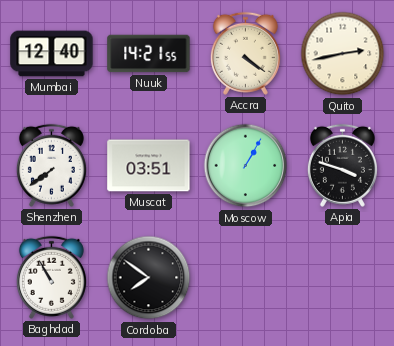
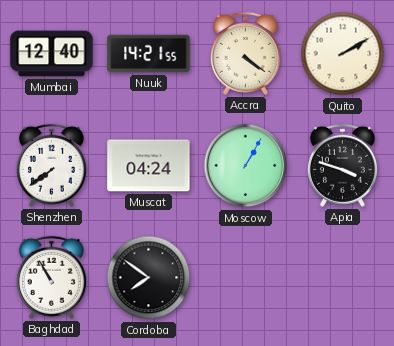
Quito: 2:43 -> 2:10 (343, 54)
Muscat: 03:51 -> 04:24 (149, 166)
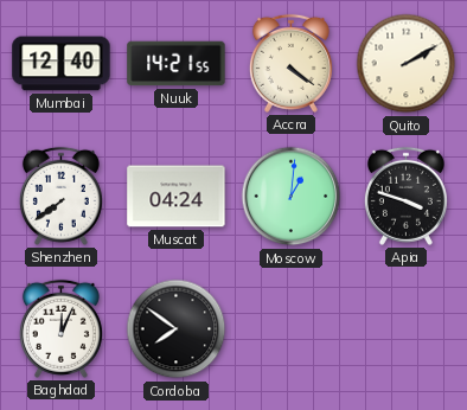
Moscow: 1:05 -> 1:01 (292, 197)
Baghdad: 10:55 -> 12:04 (60, 328)
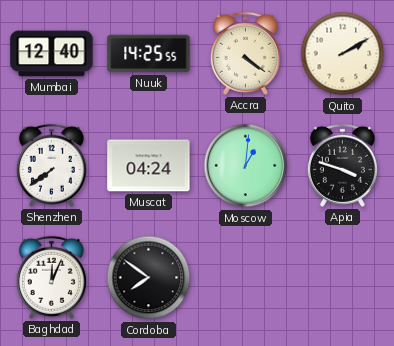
Nuuk: 14:21 -> 14:25 (149, 54)
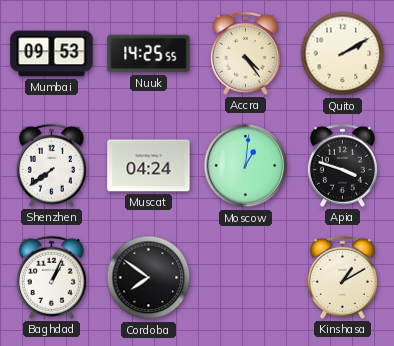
Mumbai: 12:40 -> 09:53 (52, 54)
Accra: 4:21 -> 4:24 (245, 53)
Baghdad: 12:04 -> 1:04 (51, 277)
Kinshasa: none -> 1:10 (342, 277)
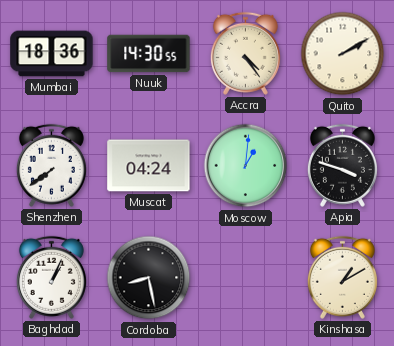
Mumbai: 09:53 -> 18:36 (52, 54)
Nuuk: 14:25 -> 14:30 (149, 54)
Cordoba: 7:51 -> 8:28 (149, 278)
